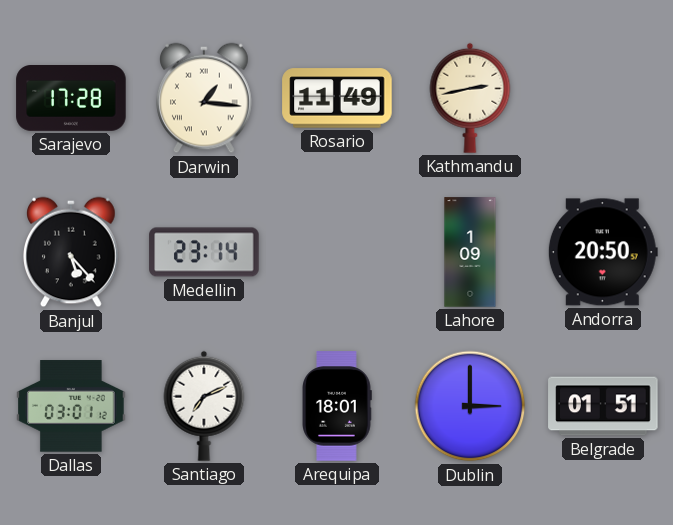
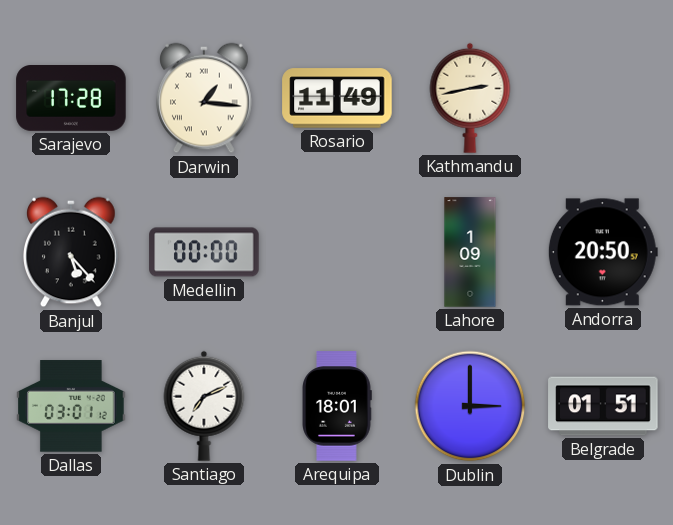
Medellin: 23:14 -> 00:00 (204, 252)
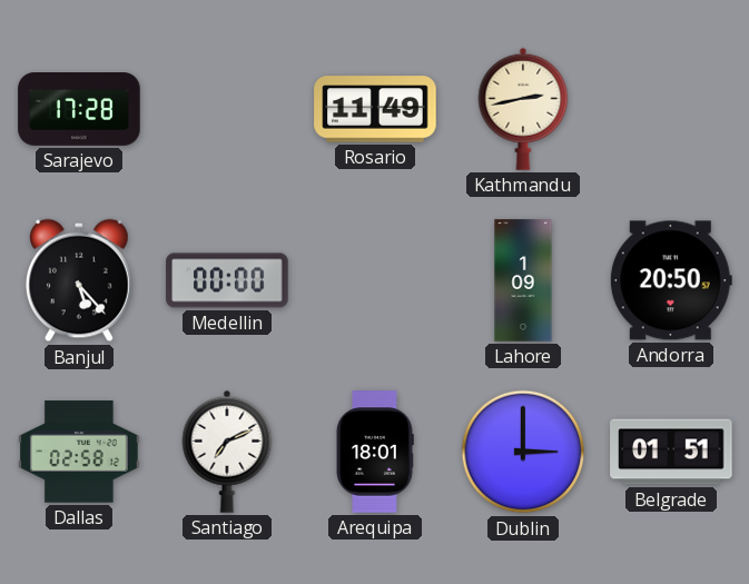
Darwin: 1:16 -> none (204, 98)
Dallas: 03:01 -> 02:58 (79, 452)
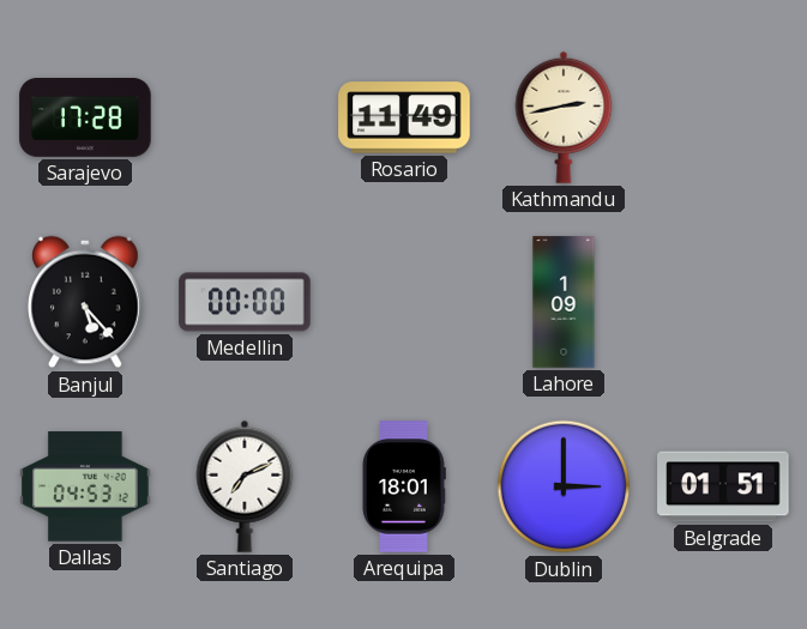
Andorra: 20:50 -> none (671, 280)
Dallas: 02:58 -> 04:53 (85, 486)
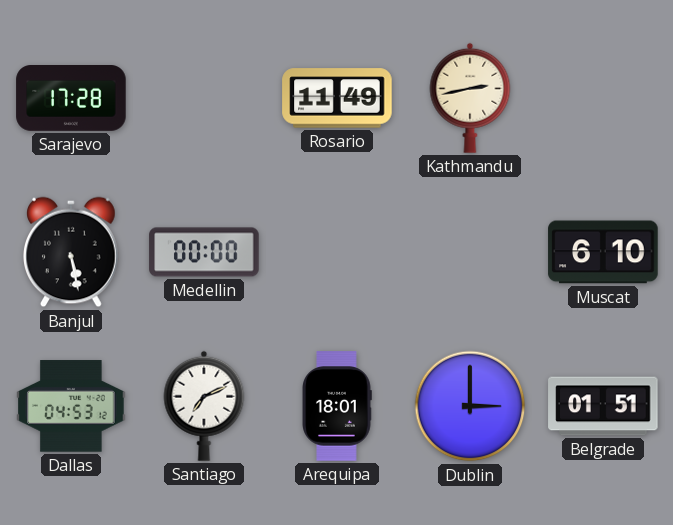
Banjul: 5:23 -> 5:28 (71, 252)
Lahore: 1:09 -> none (564, 302)
Muscat: none -> 6:10 (603, 252)
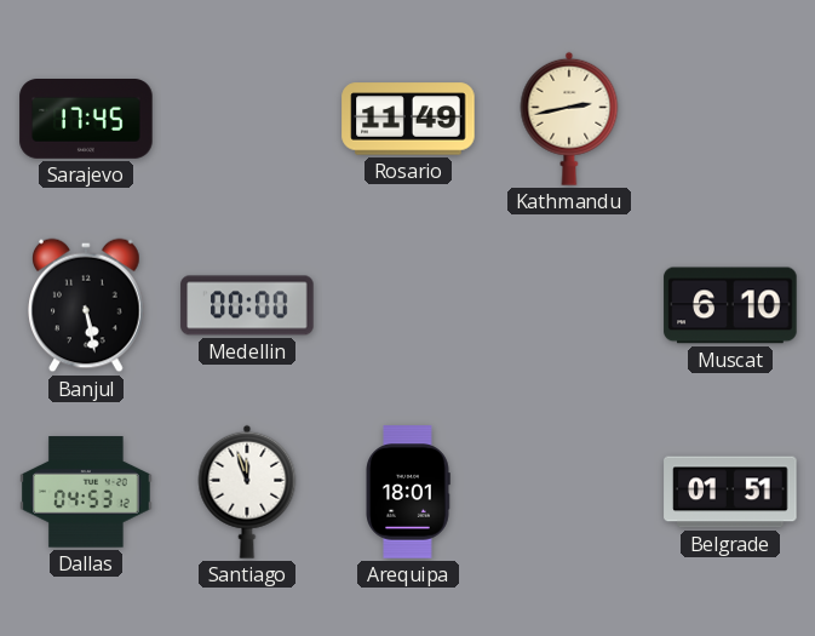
Sarajevo: 17:28 -> 17:45 (86, 120)
Santiago: 7:11 -> 11:57 (247, 492)
Dublin: 3:00 -> none (470, 406)
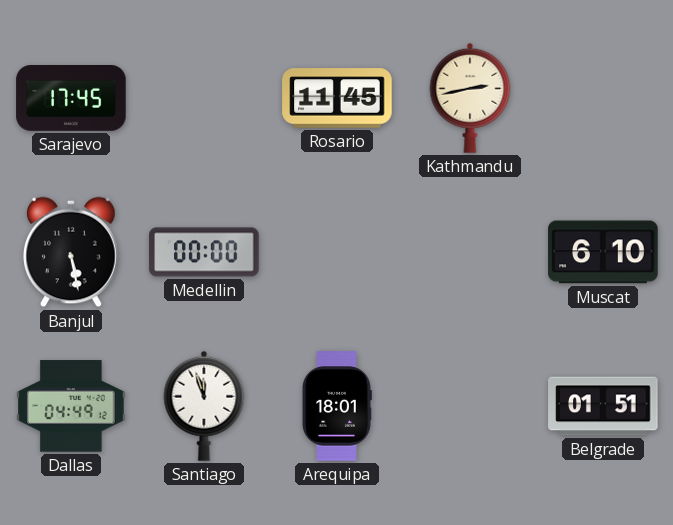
Rosario: 11:49 -> 11:45 (337, 98)
Dallas: 04:53 -> 04:49 (71, 406)
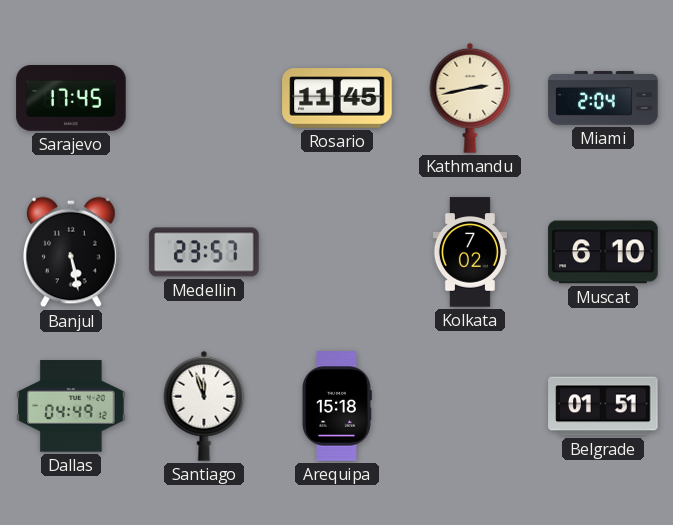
Miami: none -> 2:04 (603, 99)
Medellin: 00:00 -> 23:57 (204, 252)
Kolkata: none -> 7:02 (470, 252)
Arequipa: 18:01 -> 15:18 (337, 406)
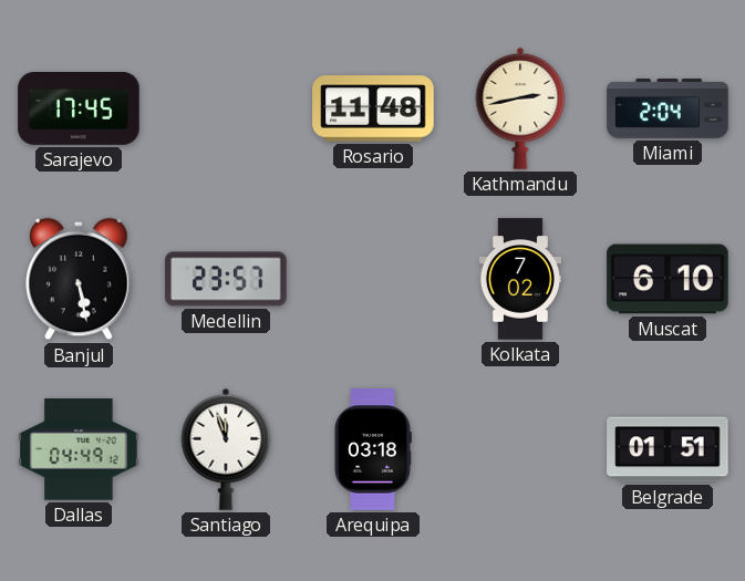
Rosario: 11:45 -> 11:48 (373, 108)
Arequipa: 15:18 -> 03:18 (373, 449)
